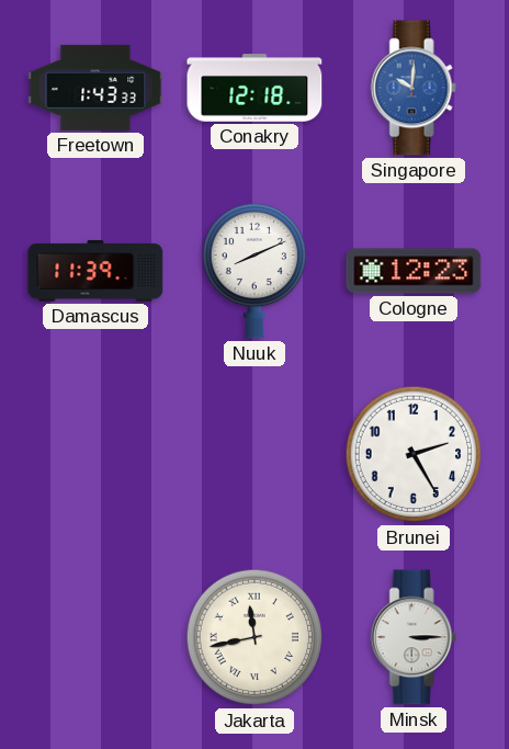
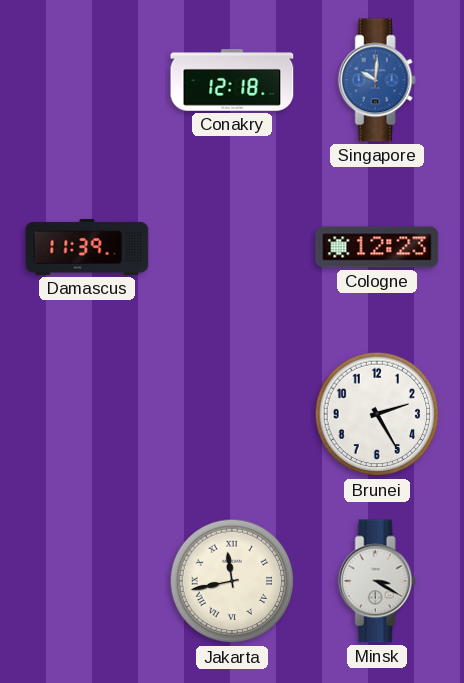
Freetown: 1:43 -> none (95, 88)
Nuuk: 8:11 -> none (253, 271)
Minsk: 3:15 -> 3:20 (377, 581)
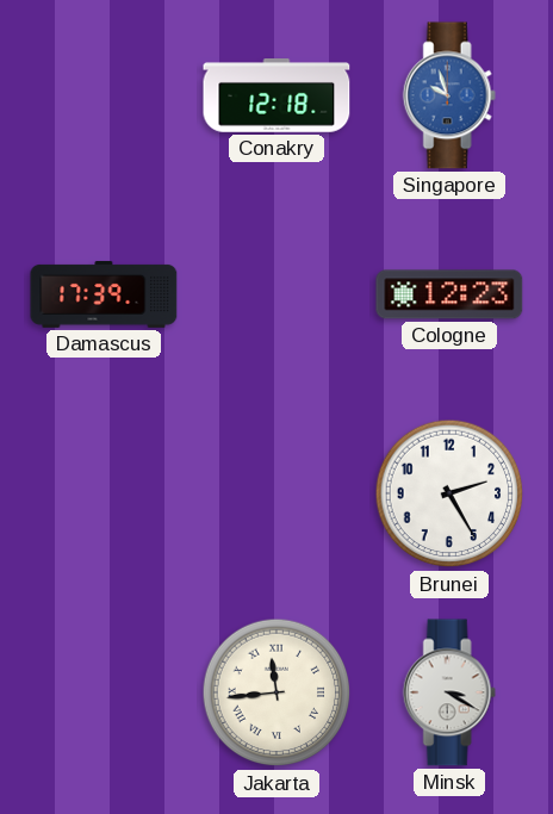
Singapore: 10:01 -> 9:57 (449, 95)
Damascus: 11:39 -> 17:39 (104, 294)
Jakarta: 11:43 -> 11:44 (276, 692)
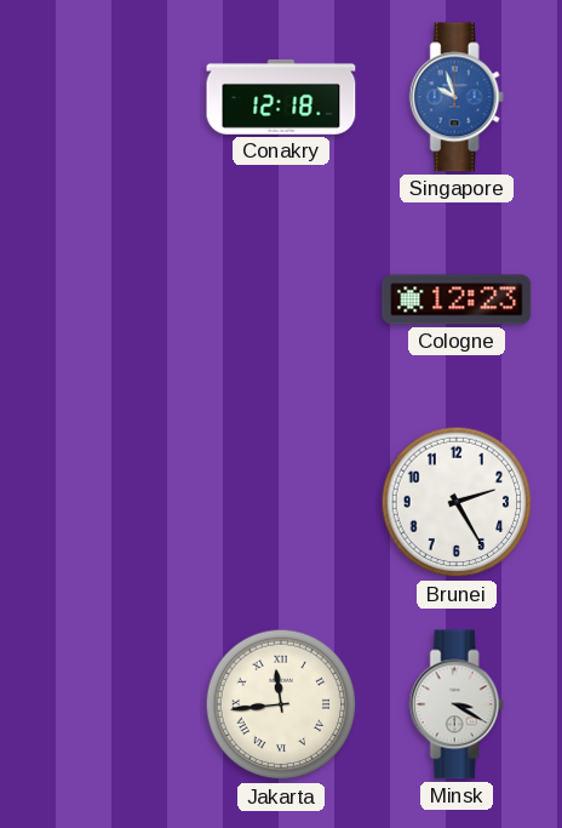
Damascus: 17:39 -> none (104, 294)
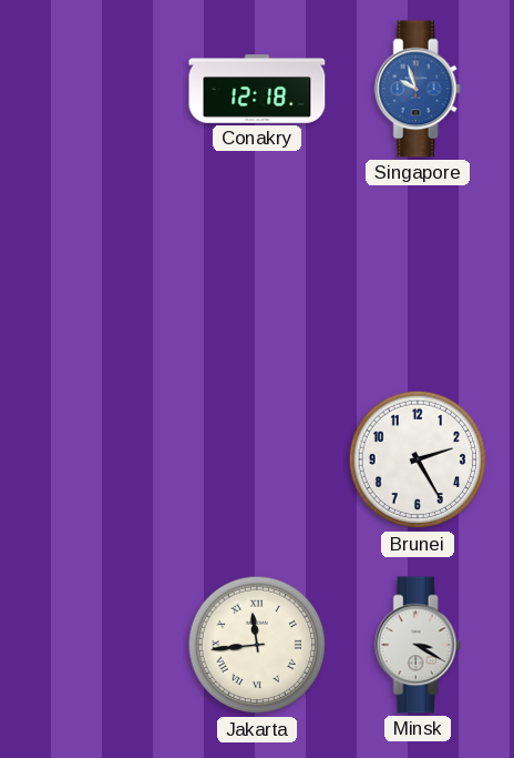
Cologne: 12:23 -> none (457, 299)
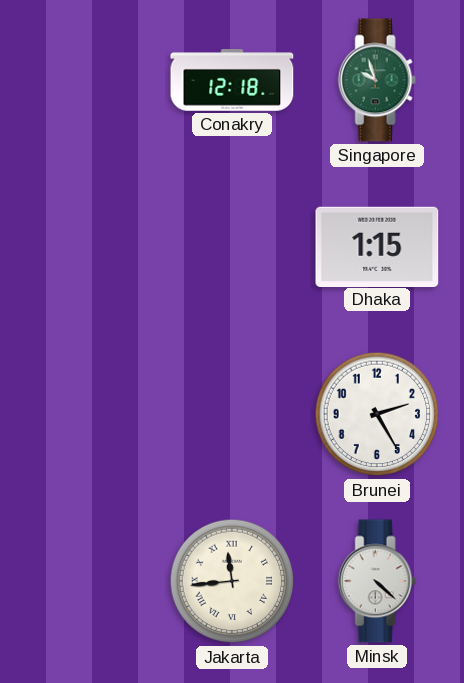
Singapore dial: blue -> green (377, 80)
Dhaka: none -> 1:15 (377, 246)
Minsk: 3:20 -> 4:22 (377, 581)
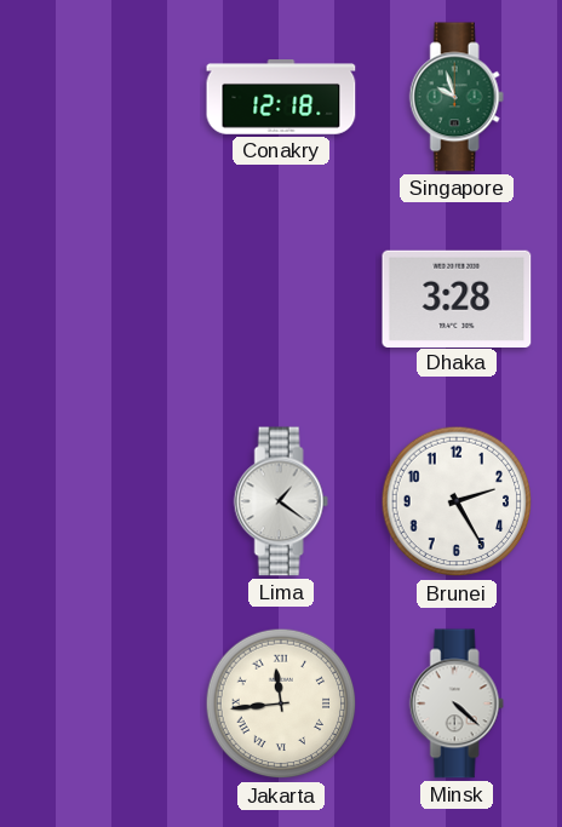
Dhaka: 1:15 -> 3:28 (457, 298)
Lima: none -> 1:21 (281, 501)
